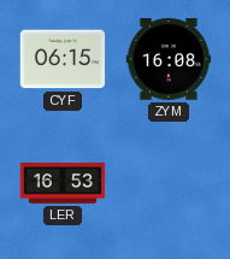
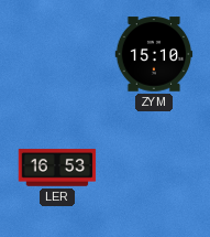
CYF: 06:15 -> none (63, 59)
ZYM: 16:08 -> 15:10 (154, 54)
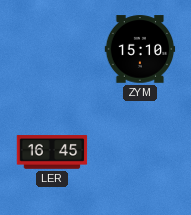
LER: 16:53 -> 16:45 (52, 152)
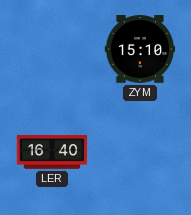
LER: 16:45 -> 16:40 (52, 152)
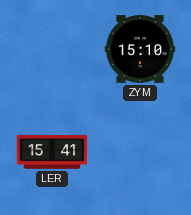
LER: 16:40 -> 15:41 (52, 152)
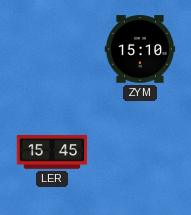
LER: 15:41 -> 15:45 (52, 152)
